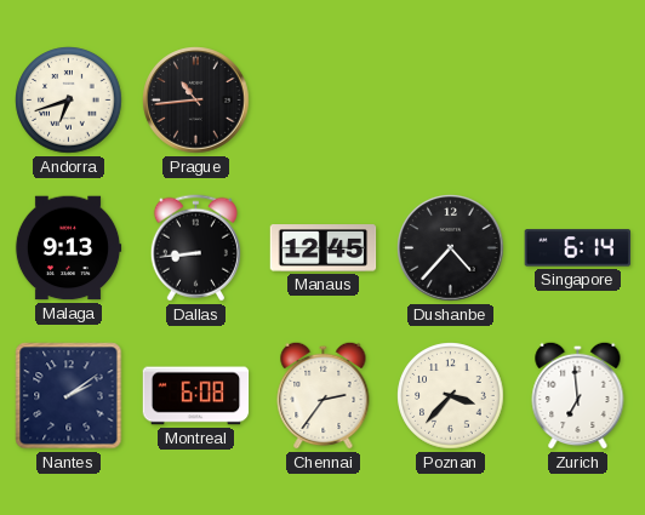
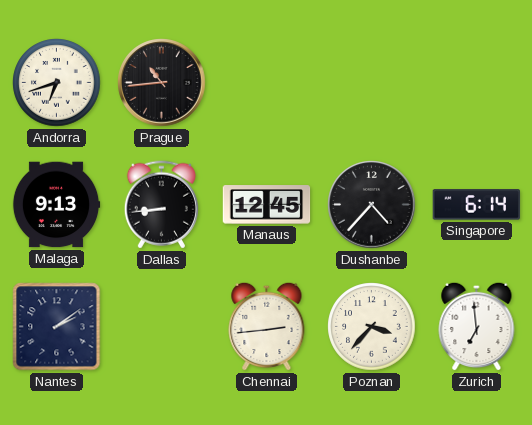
Montreal: 6:08 -> none (196, 396)
Chennai: 2:36 -> 2:44 (267, 326)
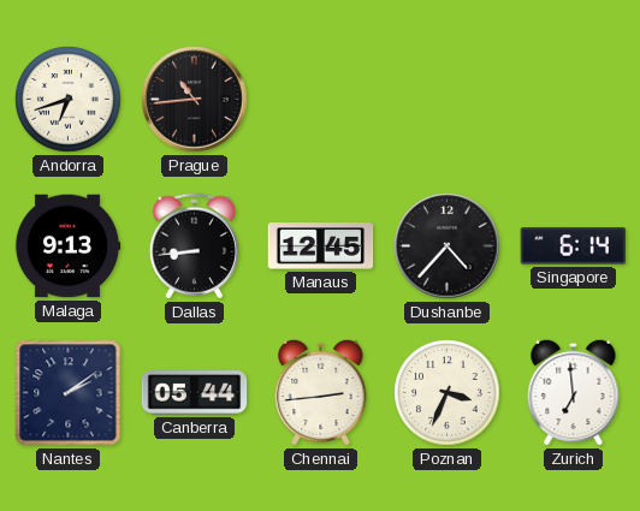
Canberra: none -> 05:44 (195, 393)
Poznan: 3:37 -> 3:34 (448, 393)
